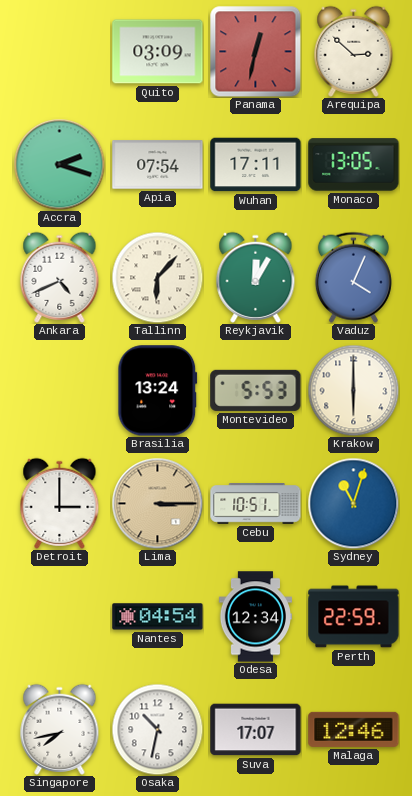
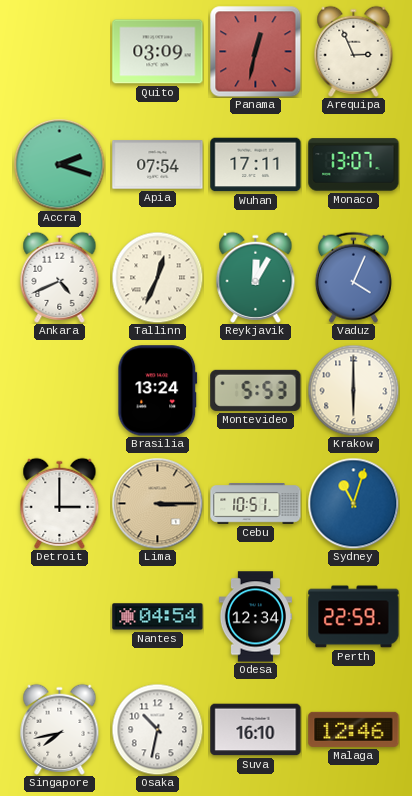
Arequipa: 2:52 -> 2:56 (354, 51)
Monaco: 13:05 -> 13:07 (354, 165)
Tallinn: 6:07 -> 12:34 (157, 277)
Suva: 17:07 -> 16:10 (256, 730)
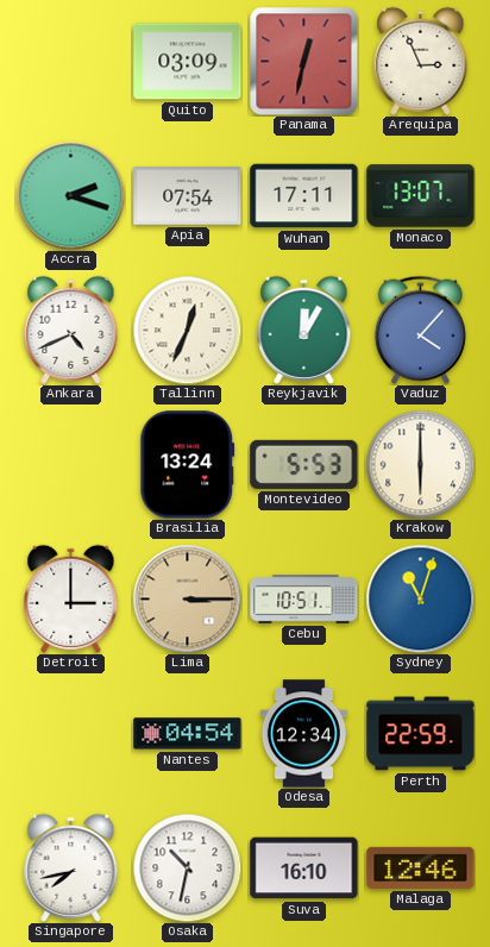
Vaduz: 4:04 -> 4:07 (420, 330)
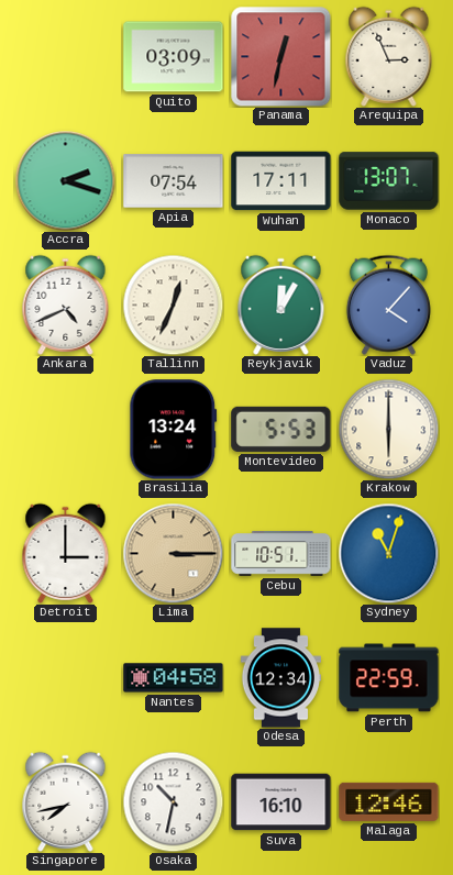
Nantes: 04:54 -> 04:58 (174, 678)
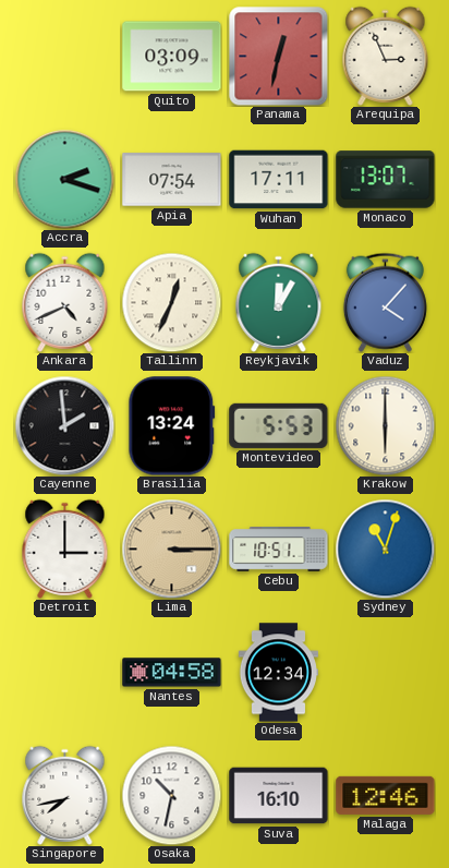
Cayenne: none -> 1:59 (64, 425)
Perth: 22:59 -> none (389, 678)
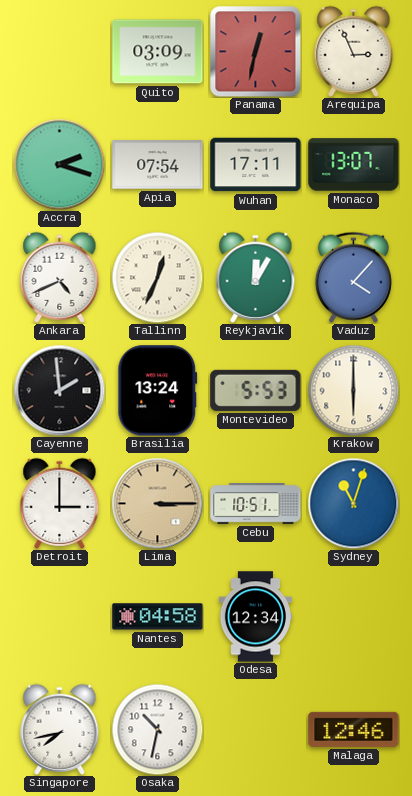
Suva: 16:10 -> none (279, 796)
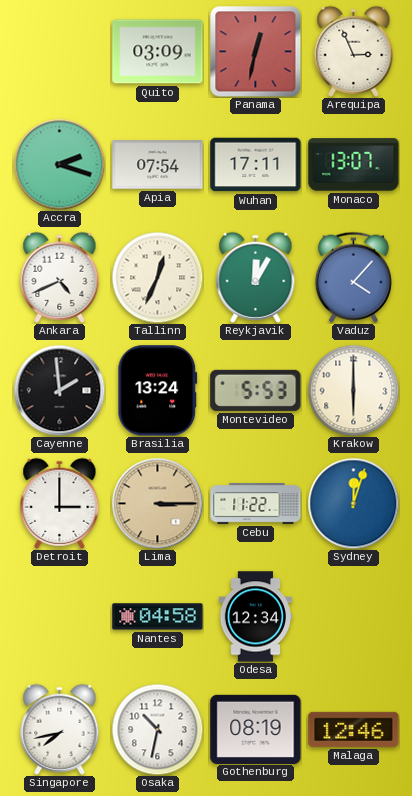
Cebu: 10:51 -> 11:22 (256, 504)
Sydney: 11:03 -> 12:03 (353, 503)
Gothenburg: none -> 08:19 (256, 729)
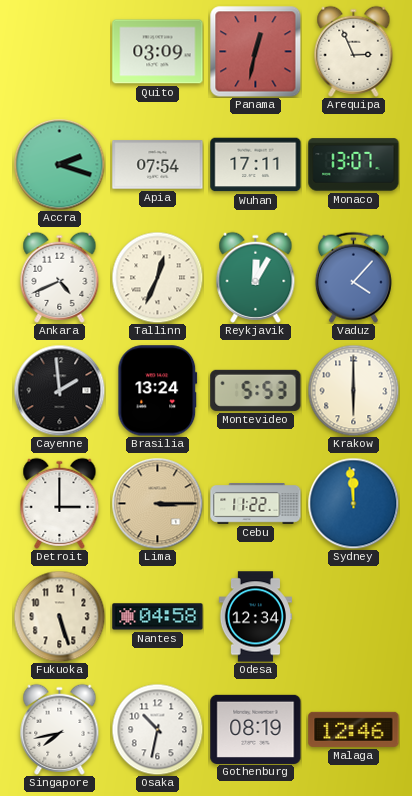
Sydney: 12:03 -> 11:59 (353, 503)
Fukuoka: none -> 5:27 (59, 616)
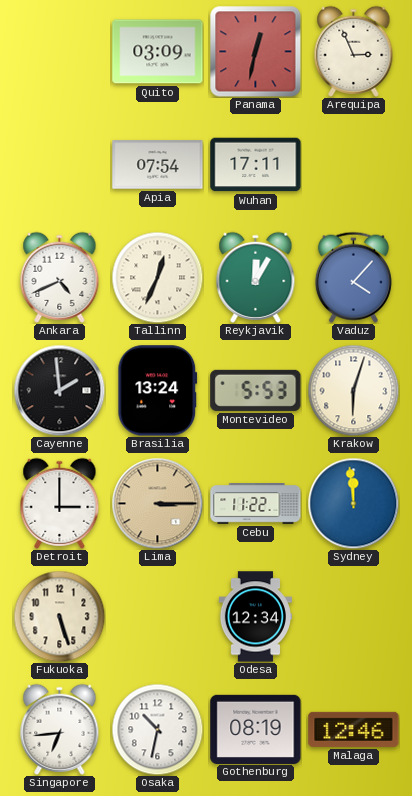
Accra: 2:18 -> none (59, 164)
Monaco: 13:07 -> none (354, 165)
Krakow: 6:00 -> 6:03 (353, 390)
Nantes: 04:58 -> none (158, 617)
Singapore: 7:43 -> 6:44 (60, 729)
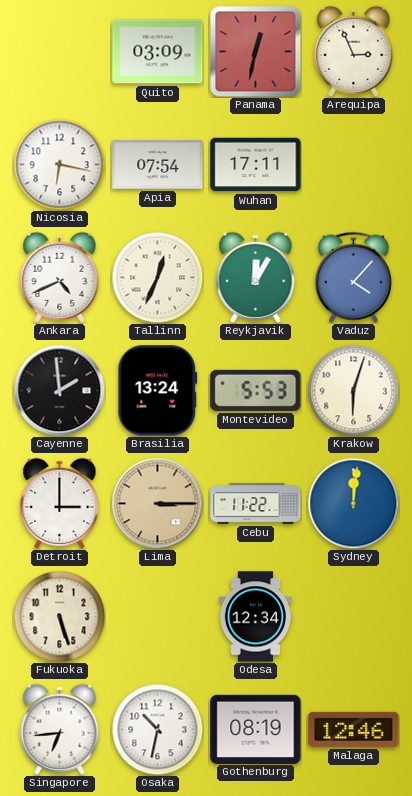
Nicosia: none -> 6:17 (59, 164)
Sydney: 11:59 -> 12:01 (353, 503)
